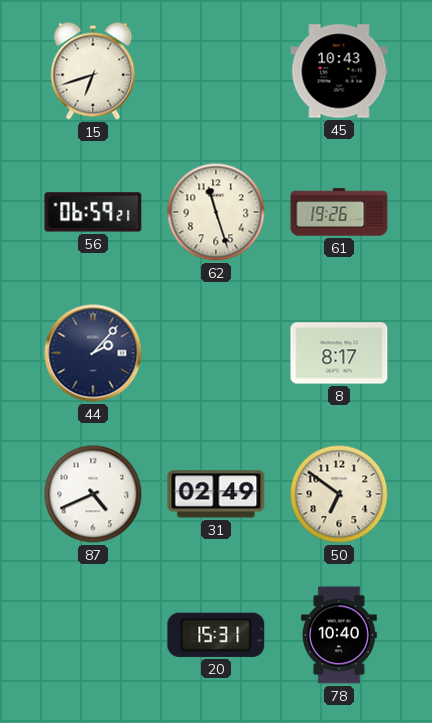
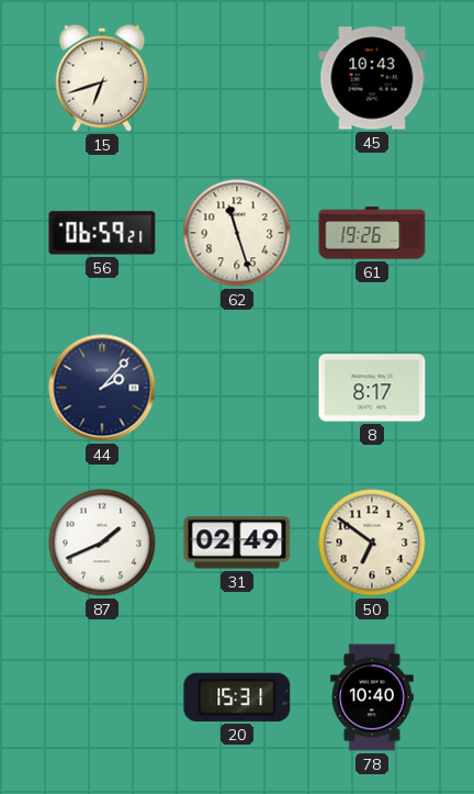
87: 4:41 -> 1:41 (102, 543)
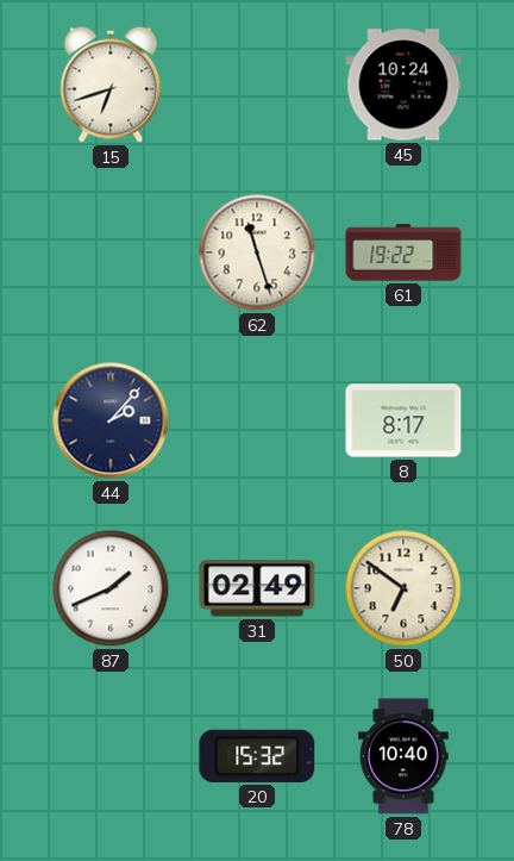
45: 10:43 -> 10:24 (403, 85)
56: 06:59 -> none (102, 233)
61: 19:26 -> 19:22 (403, 252)
20: 15:31 -> 15:32 (257, 756)
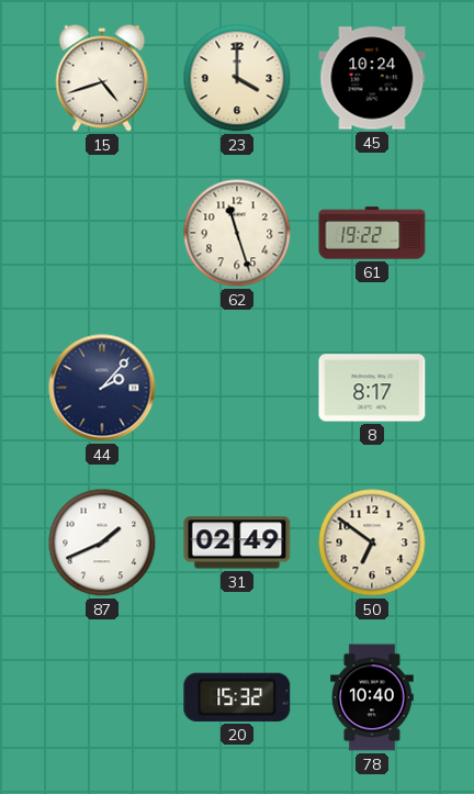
15: 6:42 -> 4:42 (102, 78)
23: none -> 4:00 (237, 78)
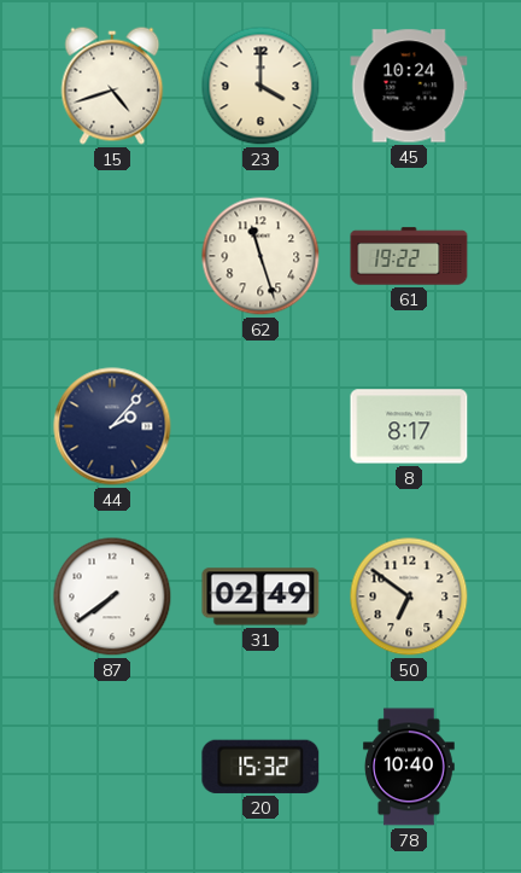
87: 1:41 -> 7:39 (112, 596)
